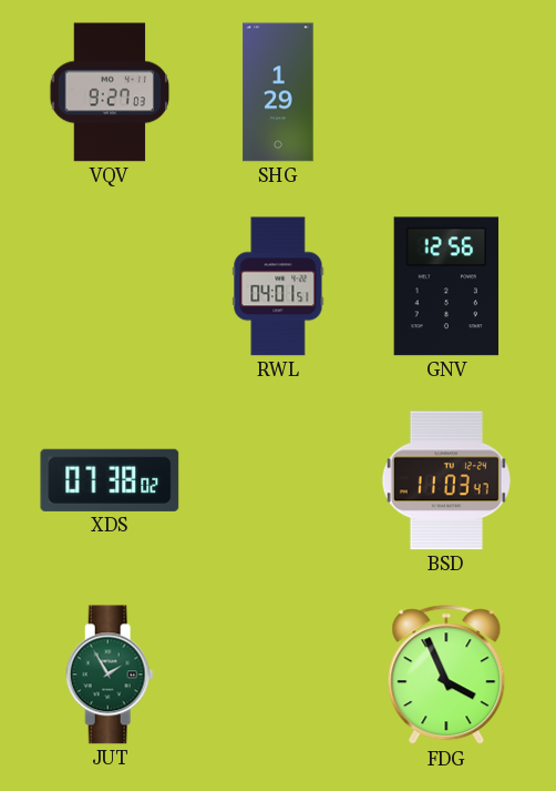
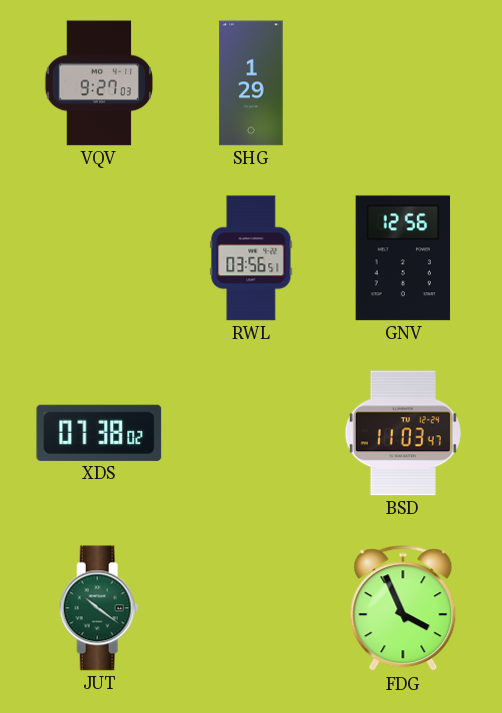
RWL: 04:01 -> 03:56 (251, 258)
JUT: 1:55 -> 10:21 (99, 608)
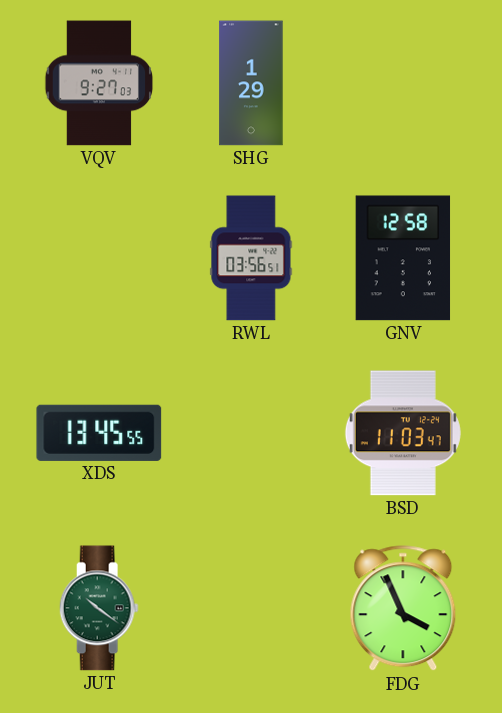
GNV: 12:56 -> 12:58 (403, 258)
XDS: 07:38 -> 13:45 (99, 433)
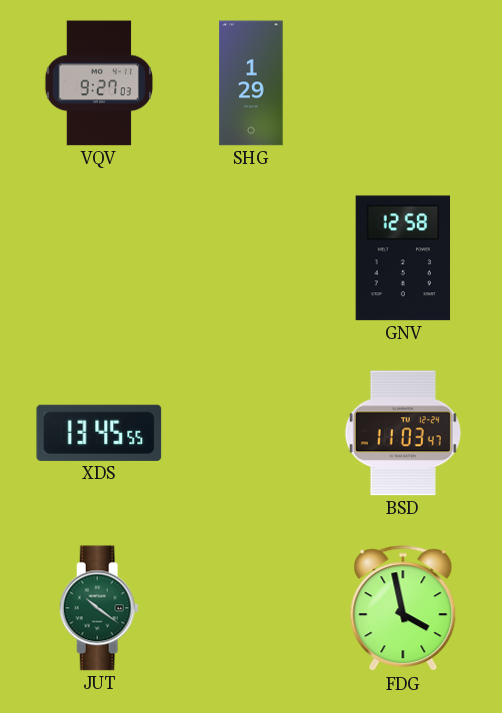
RWL: 03:56 -> none (251, 258)
FDG: 3:56 -> 3:58 (403, 609)
